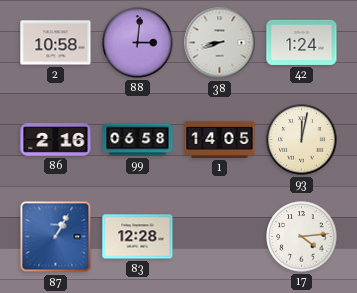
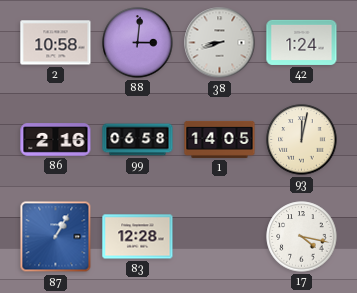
17: 4:14 -> 4:17 (302, 237)
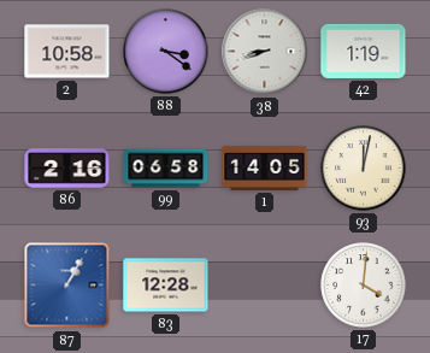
88: 3:01 -> 3:21 (166, 52)
42: 1:24 -> 1:19 (364, 51)
17: 4:17 -> 4:01 (364, 286)
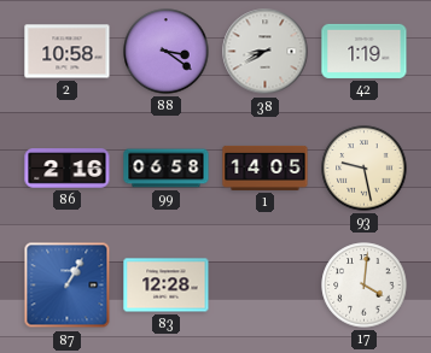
38: 8:42 -> 8:40 (266, 52)
93: 12:02 -> 9:28 (365, 169)
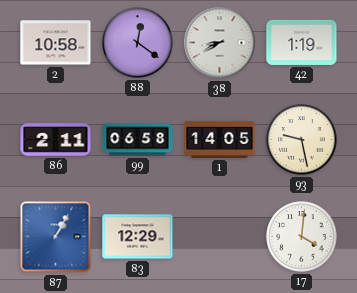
88: 3:21 -> 12:21 (138, 43)
86: 2:16 -> 2:11 (56, 140)
83: 12:28 -> 12:29 (138, 237)
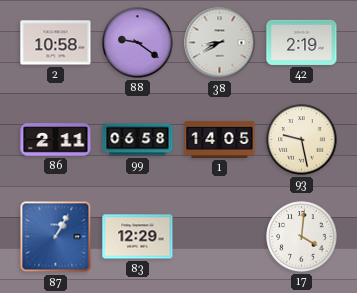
88: 12:21 -> 9:21 (138, 43)
42: 1:19 -> 2:19 (302, 42)
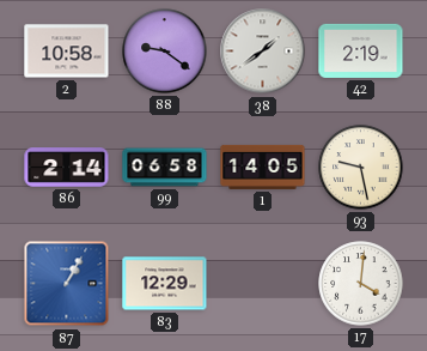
38: 8:40 -> 1:39 (263, 52)
86: 2:11 -> 2:14 (67, 168)
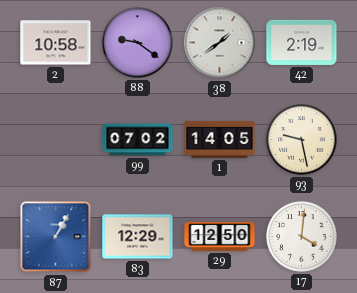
86: 2:14 -> none (67, 168)
99: 06:58 -> 07:02 (138, 140)
29: none -> 12:50 (220, 236)
